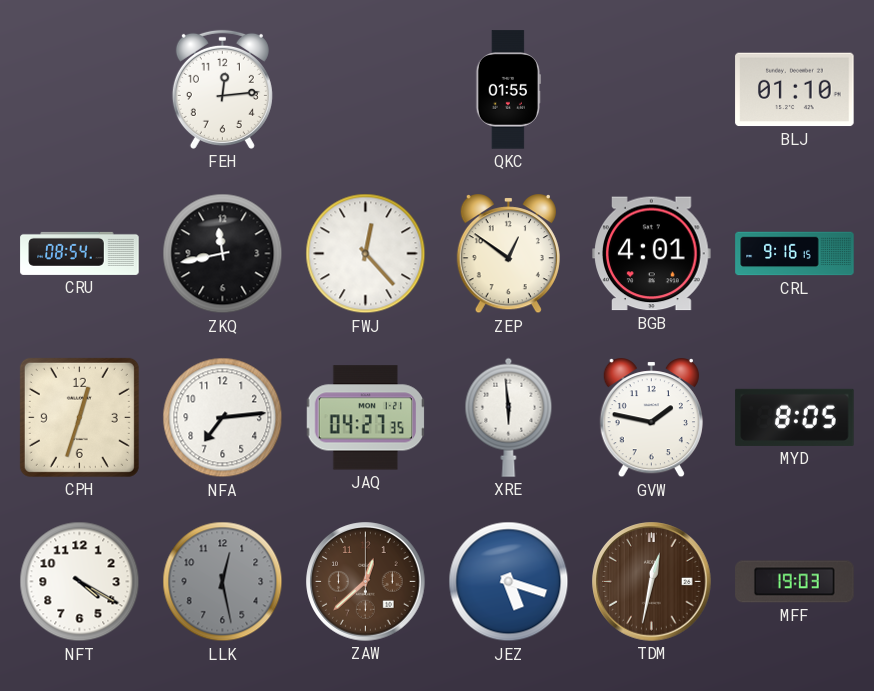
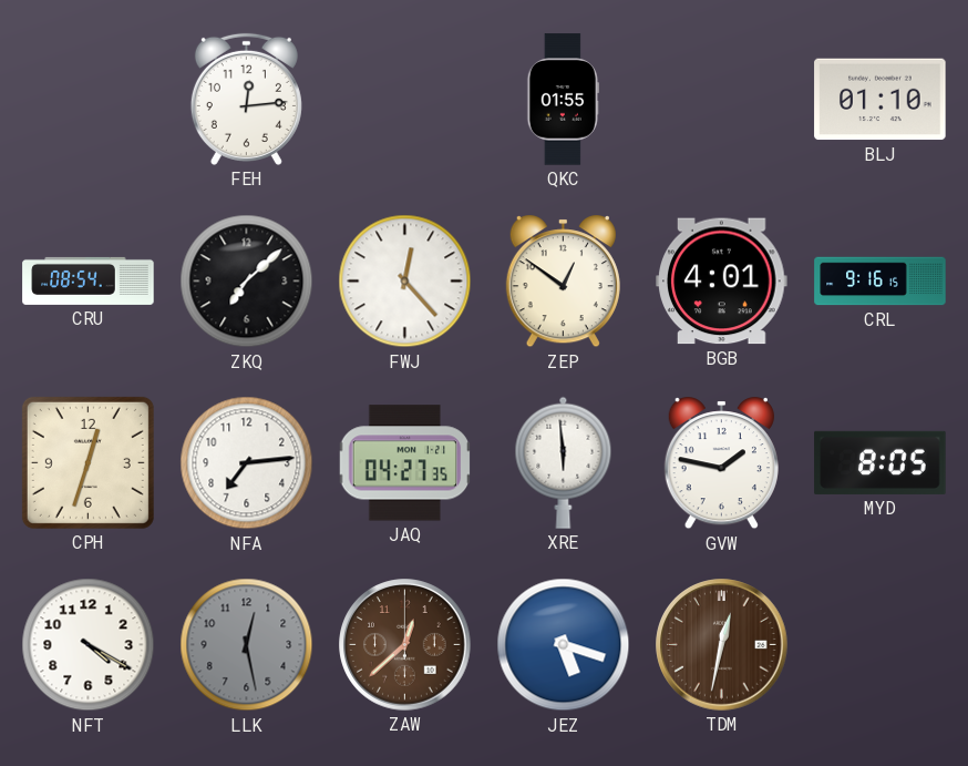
ZKQ: 11:43 -> 7:08 (247, 282)
MFF: 19:03 -> none (795, 582)
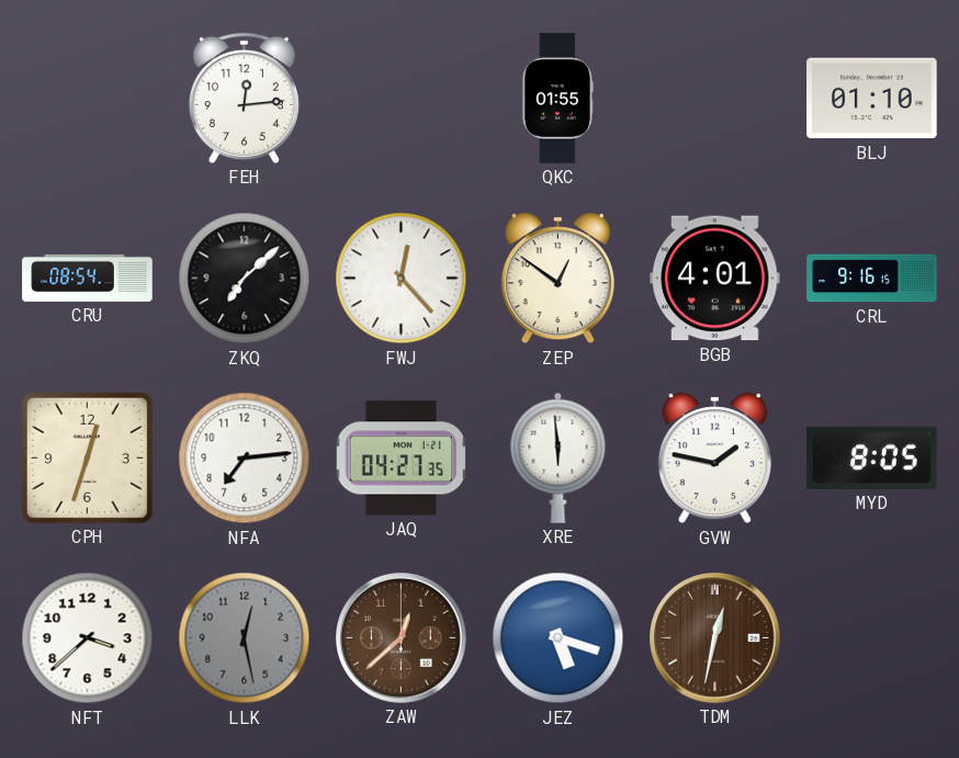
NFT: 4:20 -> 3:38 (88, 638)
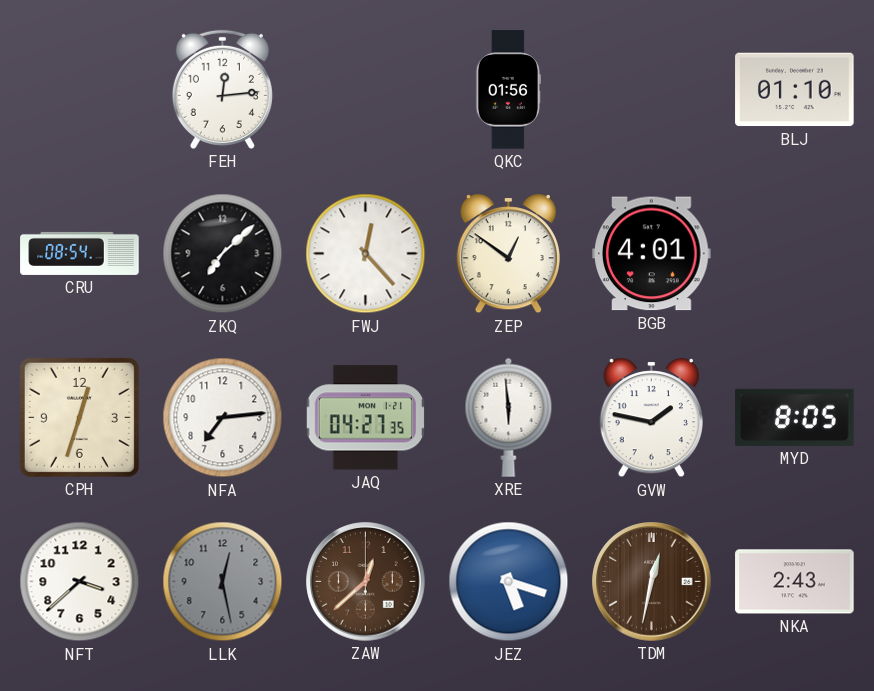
QKC: 01:55 -> 01:56 (508, 90)
CRL: 9:16 -> none (872, 279)
NKA: none -> 2:43 (795, 582)
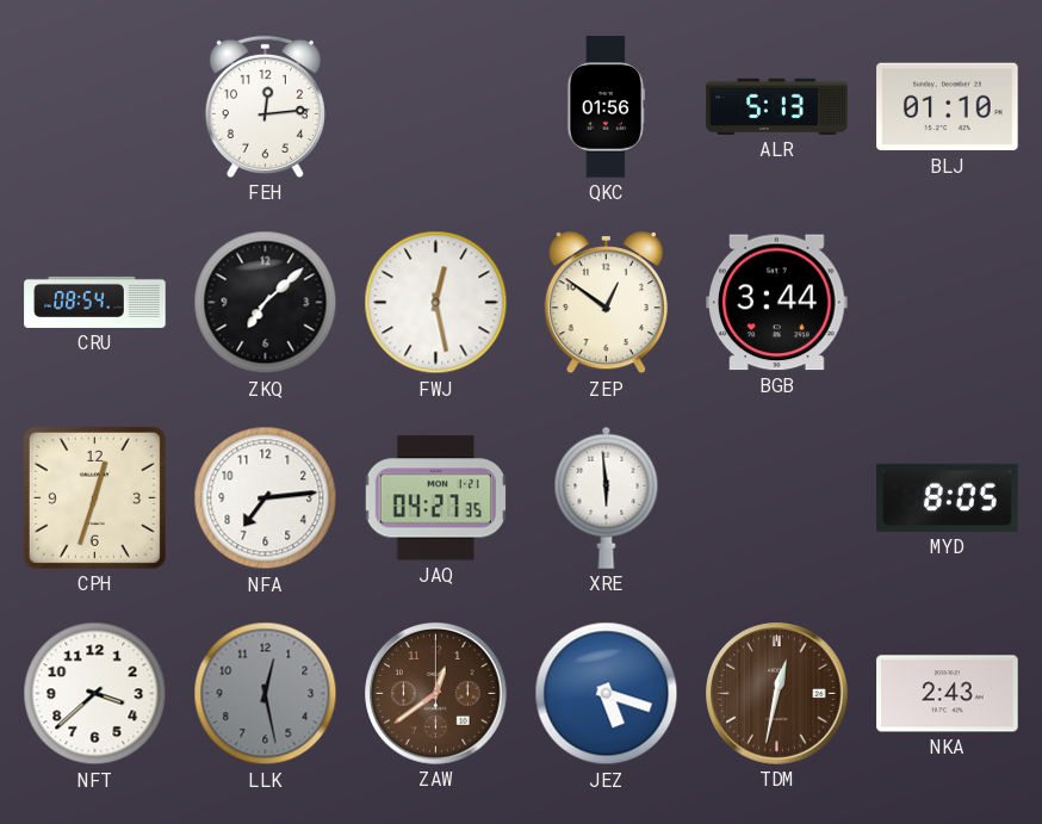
ALR: none -> 5:13 (777, 106)
FWJ: 12:23 -> 12:28 (436, 303)
BGB: 4:01 -> 3:44 (777, 303)
GVW: 1:47 -> none (651, 418)
ZAW: 12:38 -> 12:39 (436, 694)
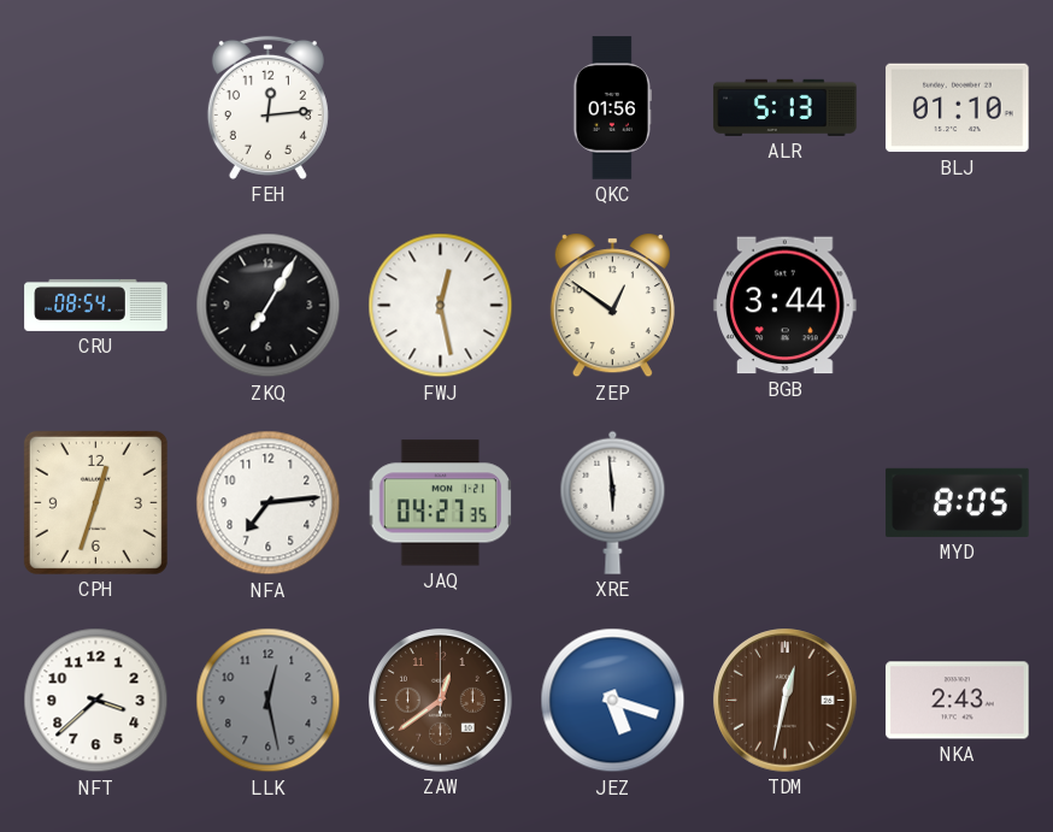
ZKQ: 7:08 -> 7:05 (269, 306)
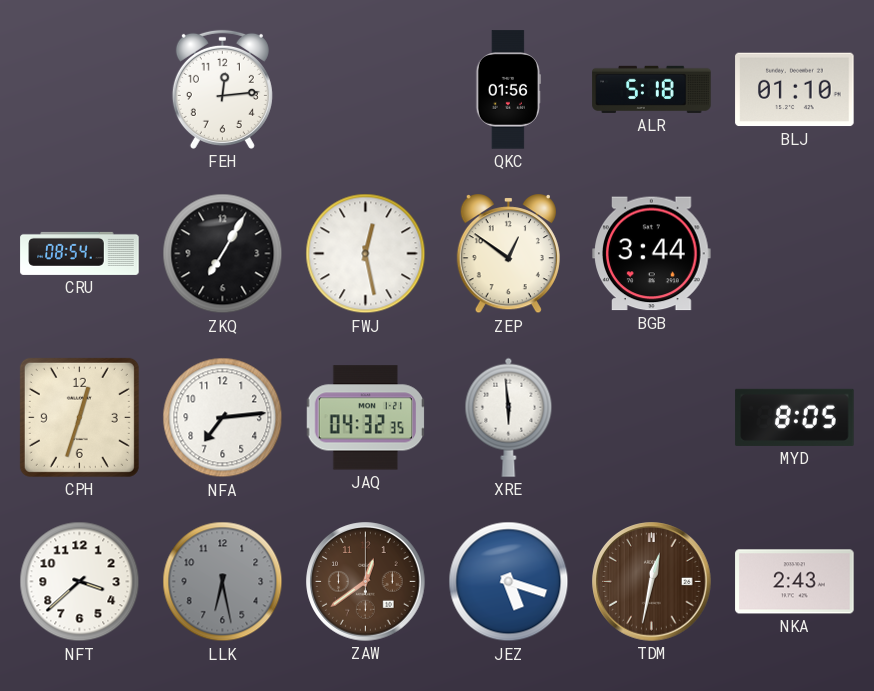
ALR: 5:13 -> 5:18 (652, 89)
JAQ: 04:27 -> 04:32 (365, 418)
LLK: 12:28 -> 6:28 (223, 582)
